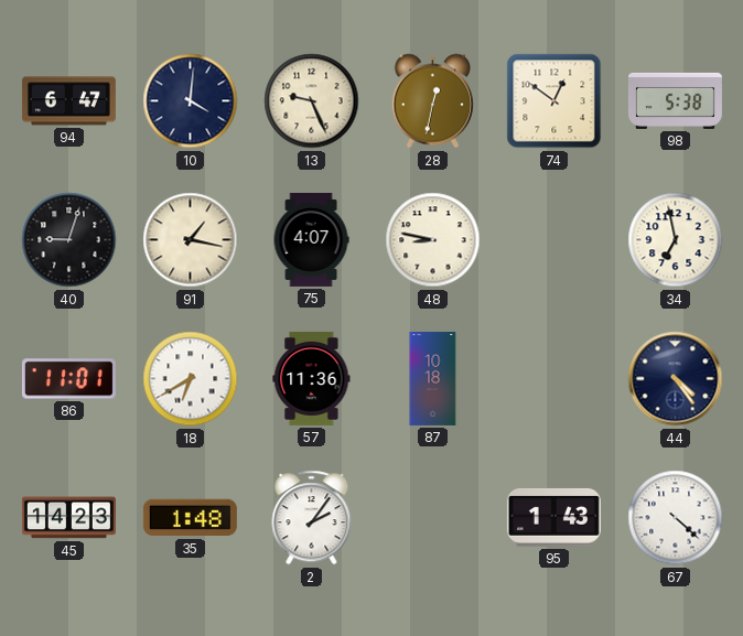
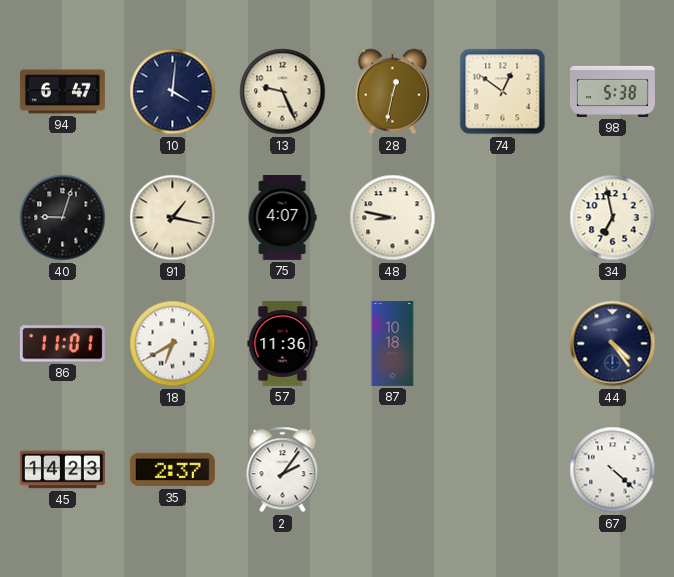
35: 1:48 -> 2:37 (172, 470)
95: 1:43 -> none (553, 517)
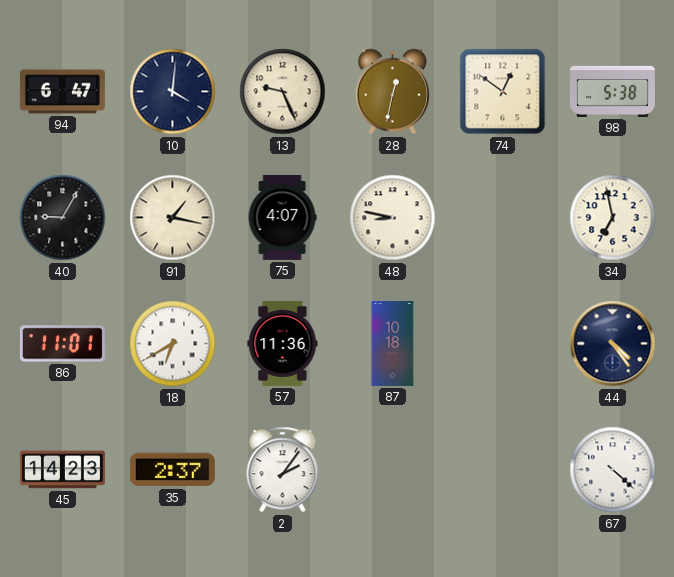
40: 9:03 -> 9:05 (63, 218)
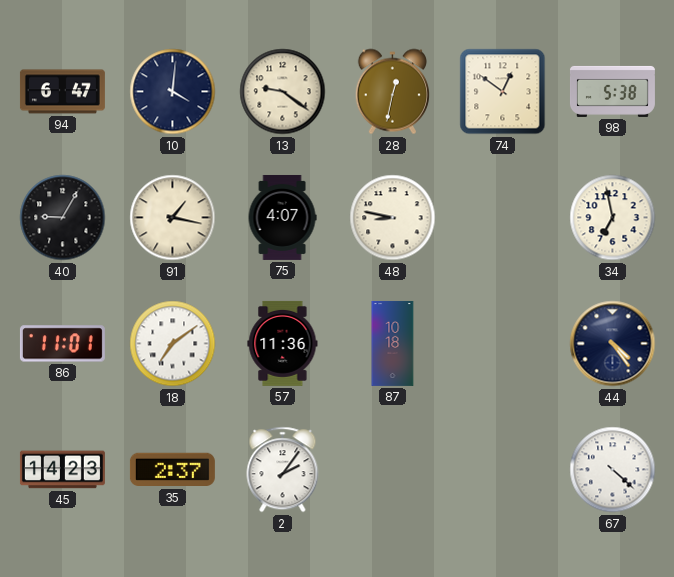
13: 9:26 -> 9:21 (283, 92)
18: 6:40 -> 7:09 (173, 344)
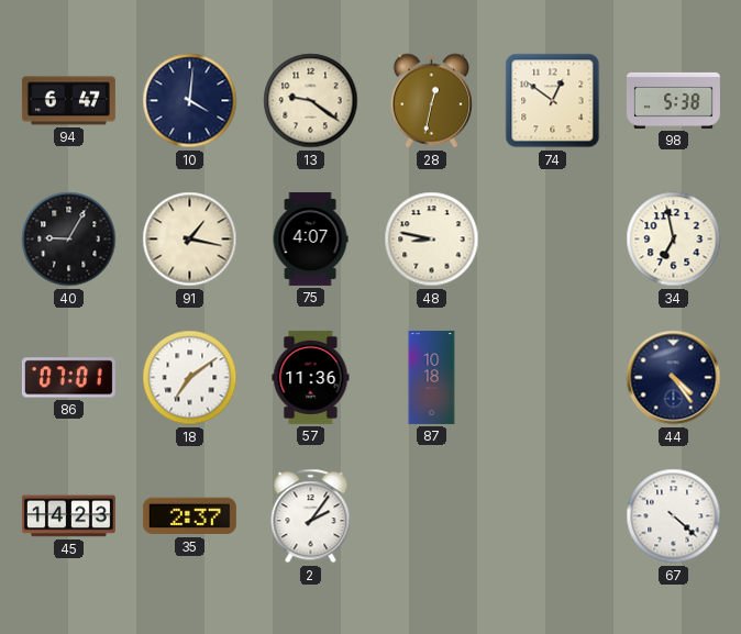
86: 11:01 -> 07:01 (68, 378)
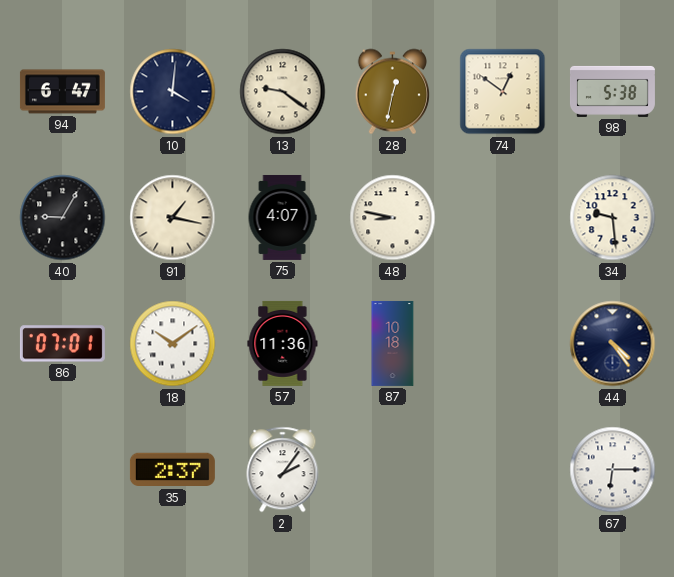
34: 6:58 -> 9:29 (613, 218)
18: 7:09 -> 10:09 (173, 344)
45: 14:23 -> none (68, 516)
67: 4:22 -> 6:15 (613, 470)
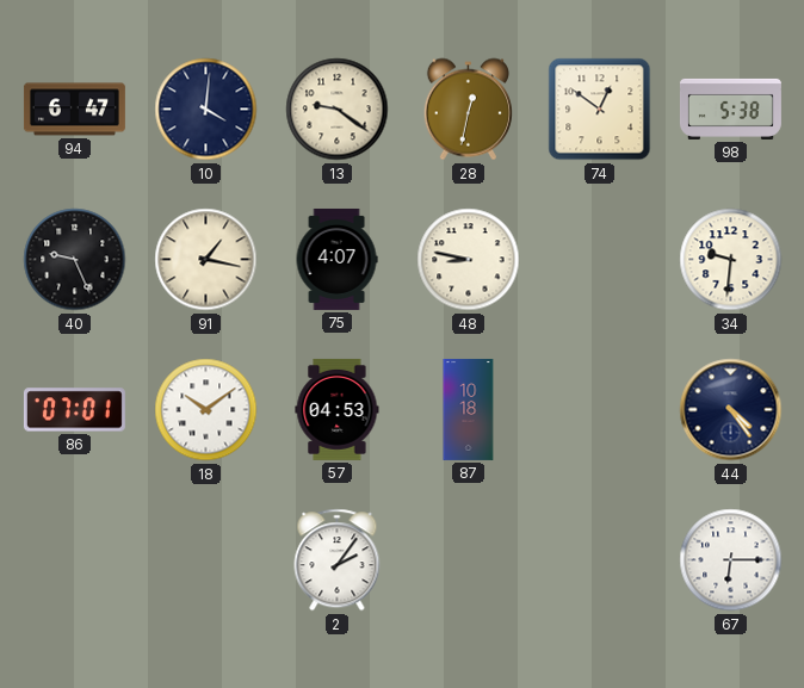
40: 9:05 -> 9:26 (75, 260)
34: 9:29 -> 9:31 (731, 260)
57: 11:36 -> 04:53 (338, 409)
35: 2:37 -> none (172, 470)
